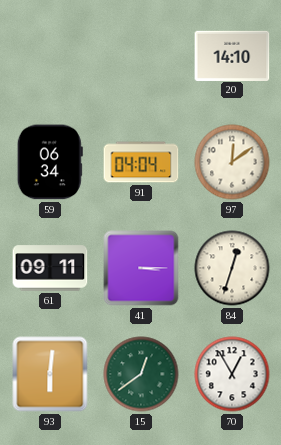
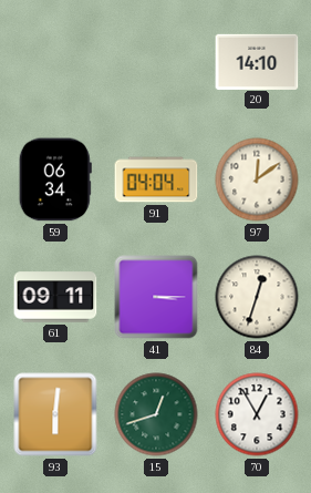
15: 12:39 -> 12:42 (156, 414)
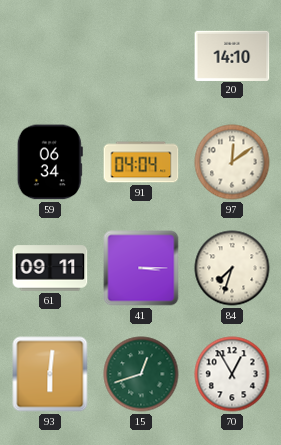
84: 12:33 -> 7:33 (232, 268)
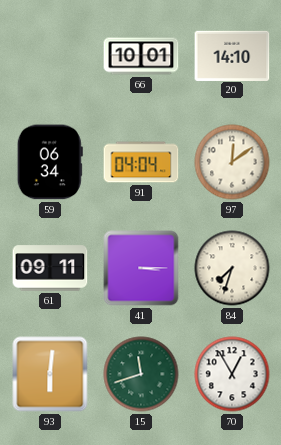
66: none -> 10:01 (141, 56)
15: 12:42 -> 11:42 (141, 374)
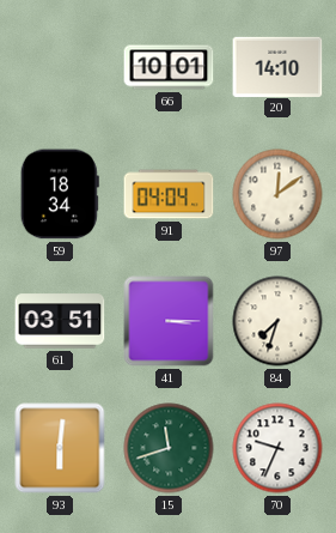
59: 06:34 -> 18:34 (60, 194)
61: 09:11 -> 03:51 (60, 321)
70: 12:55 -> 9:34 (277, 448)
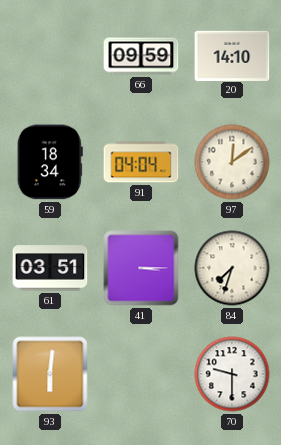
66: 10:01 -> 09:59 (141, 56)
15: 11:42 -> none (169, 448)
70: 9:34 -> 9:30 (232, 374)
